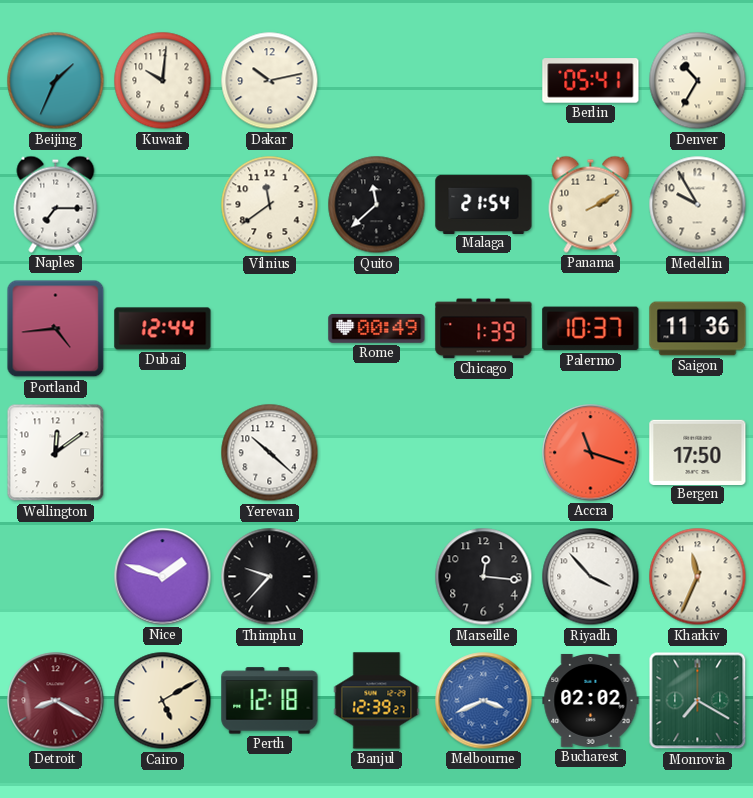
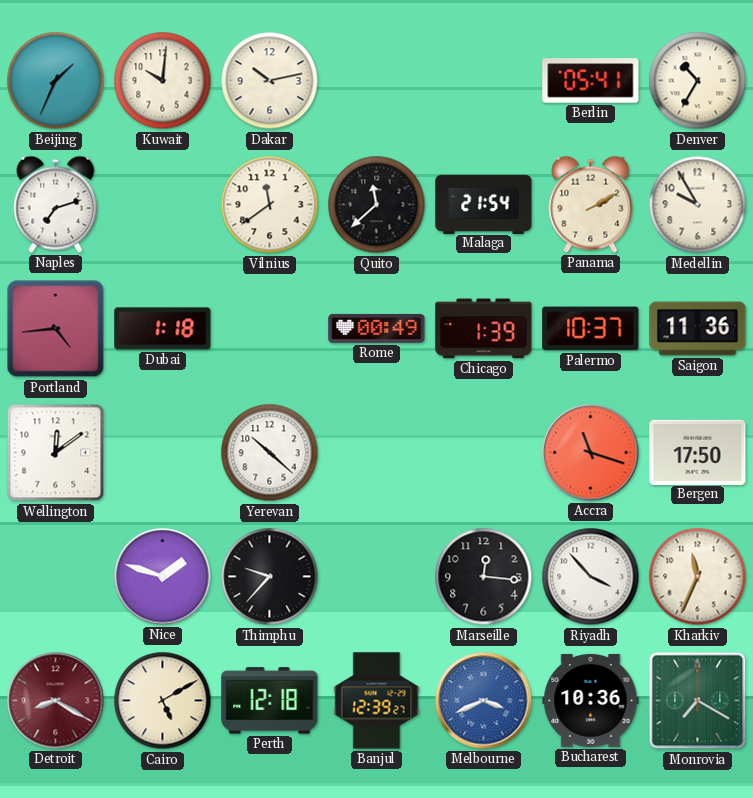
Naples: 7:15 -> 7:12 (56, 204)
Dubai: 12:44 -> 1:18 (163, 329)
Bucharest: 02:02 -> 10:36 (591, 700)
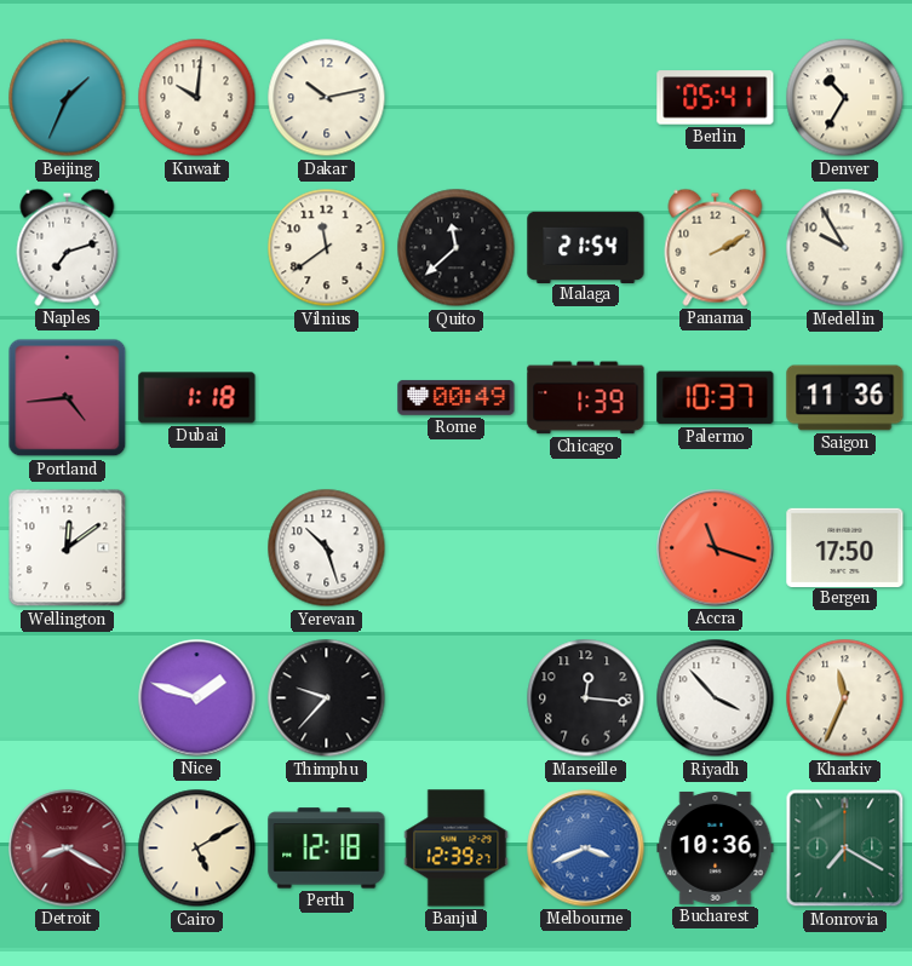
Yerevan: 10:22 -> 10:27 (327, 548)
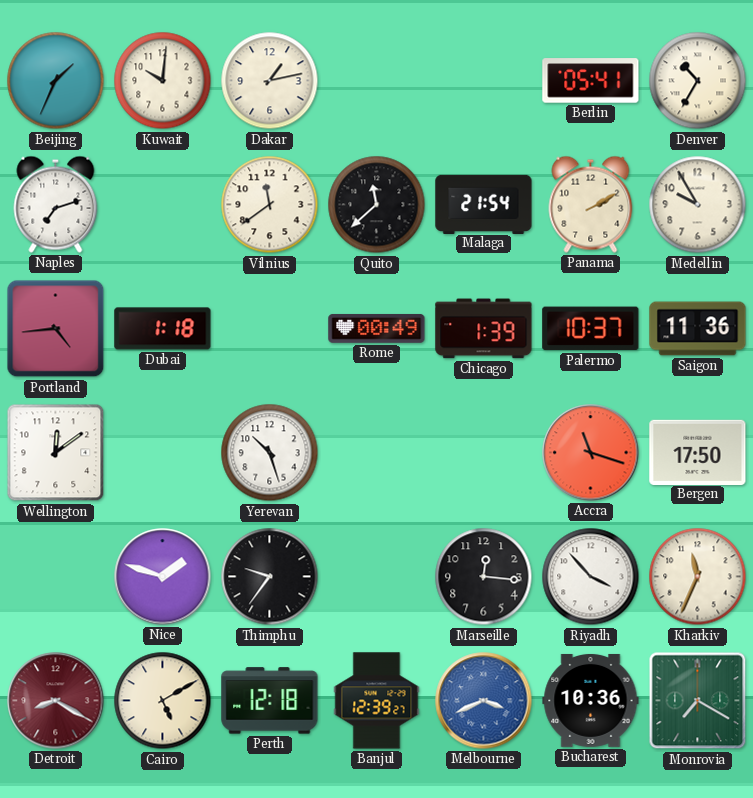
Dakar: 10:13 -> 1:13 (270, 81)
Thimphu: 9:37 -> 9:36 (270, 577)
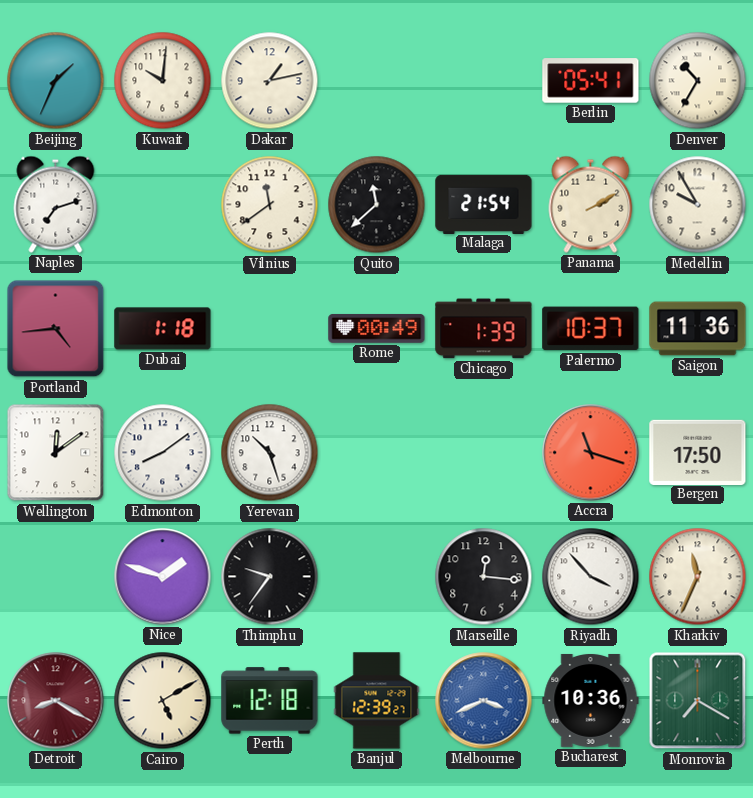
Edmonton: none -> 8:09 (163, 453)
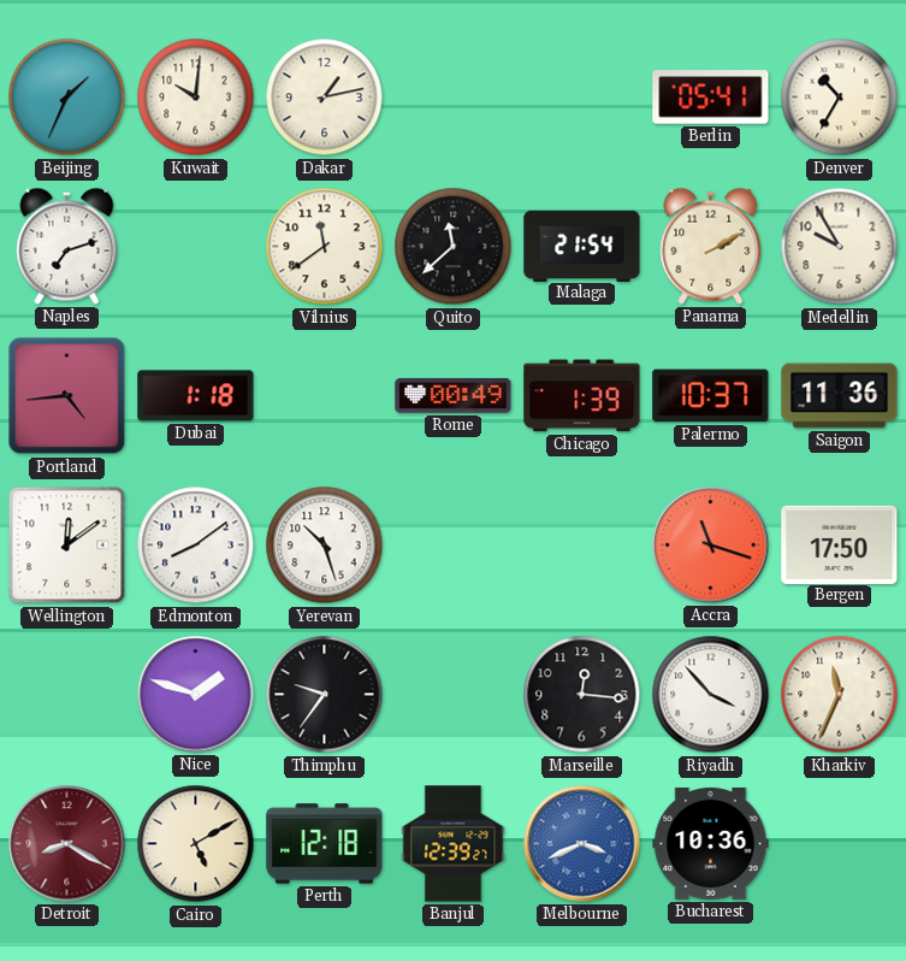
Monrovia: 7:20 -> none (698, 701)
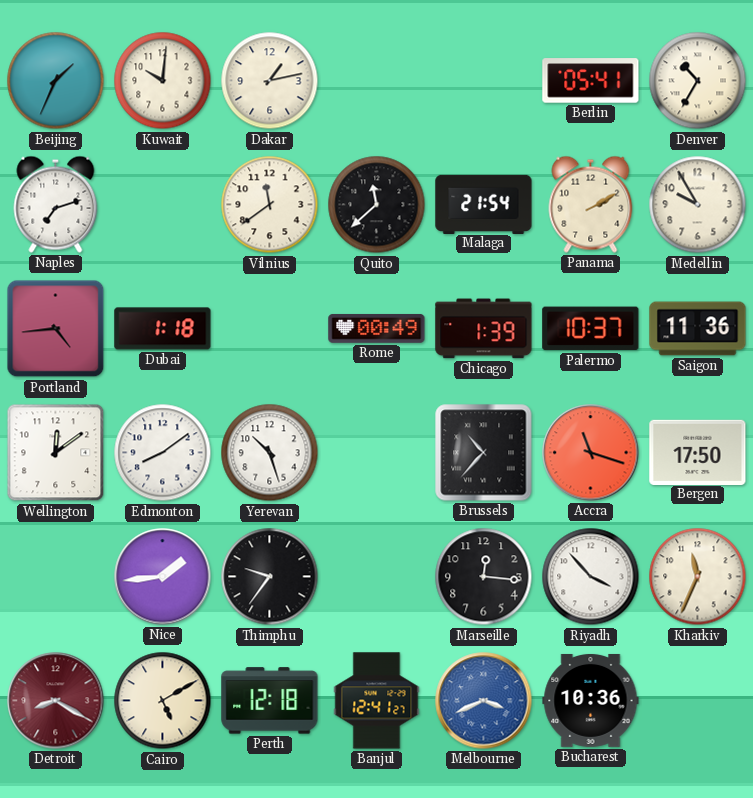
Brussels: none -> 10:37 (484, 453)
Nice: 1:48 -> 1:44 (163, 577)
Banjul: 12:39 -> 12:41 (377, 701)
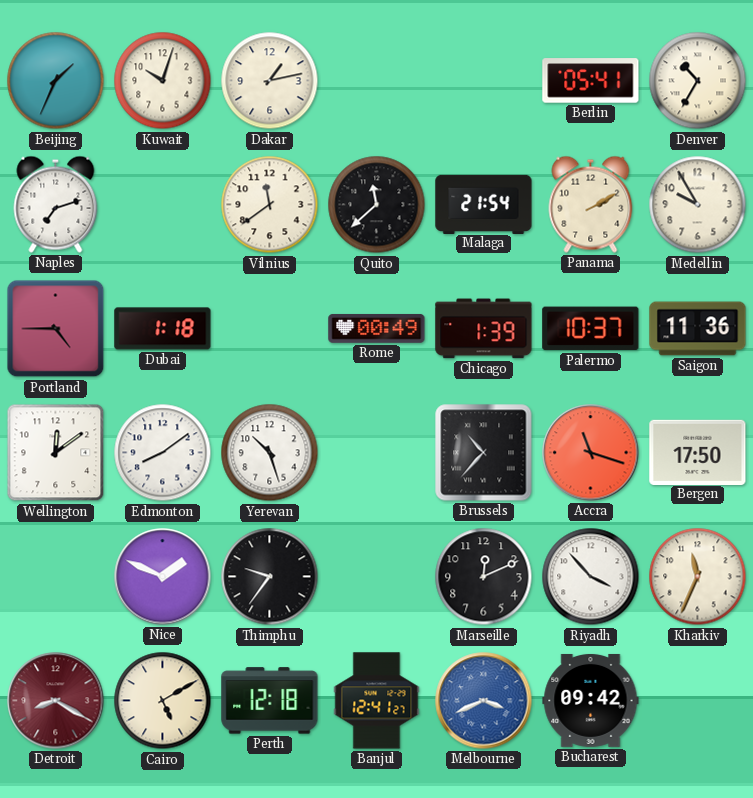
Kuwait: 10:01 -> 10:03 (163, 81)
Portland: 4:44 -> 4:45 (56, 329)
Nice: 1:44 -> 1:49 (163, 577)
Marseille: 12:16 -> 12:11 (484, 577)
Bucharest: 10:36 -> 09:42 (591, 700)
